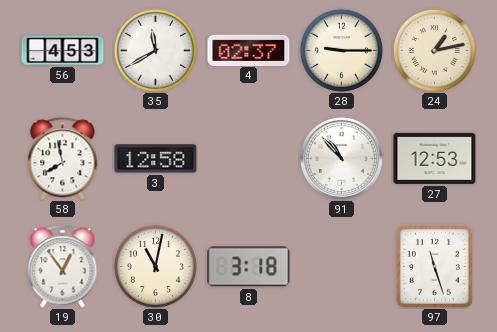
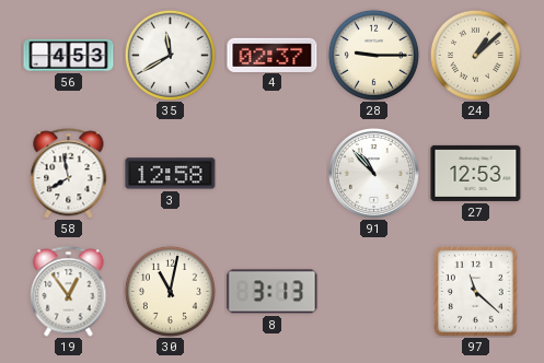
24: 1:13 -> 1:08 (475, 55)
8: 3:18 -> 3:13 (273, 292)
97: 11:27 -> 11:22 (475, 291)
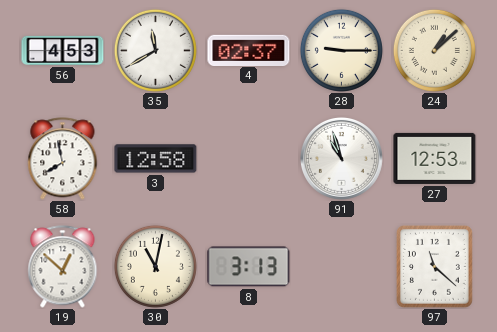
91: 10:53 -> 10:57 (341, 158)
19: 12:54 -> 12:52 (63, 267)
